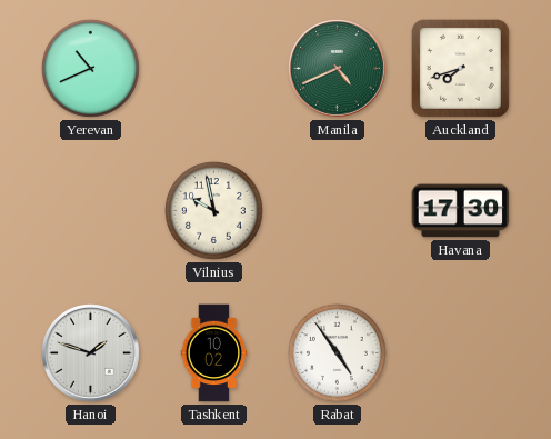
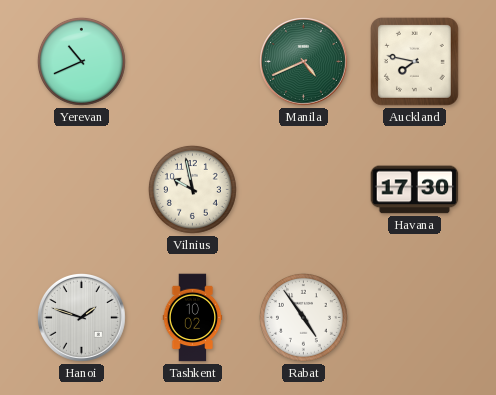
Auckland: 7:42 -> 7:47 (414, 61)
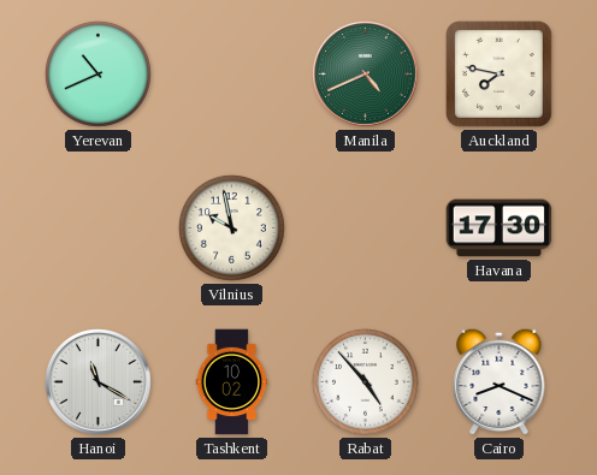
Hanoi: 1:48 -> 11:20 (99, 382)
Rabat: 4:54 -> 4:53 (365, 381)
Cairo: none -> 8:19 (500, 381)
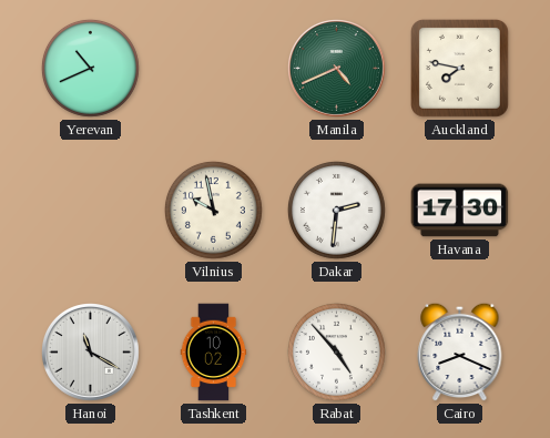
Dakar: none -> 2:31 (336, 210)
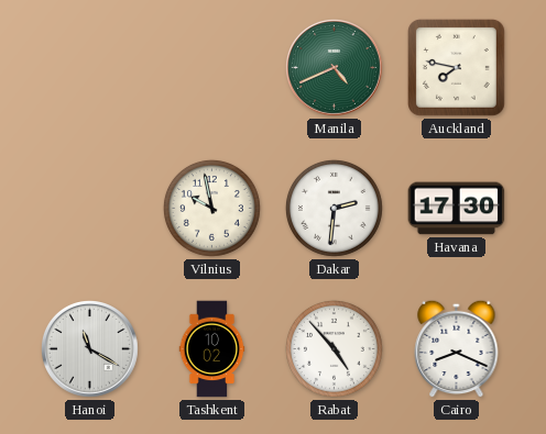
Yerevan: 10:41 -> none (90, 68)
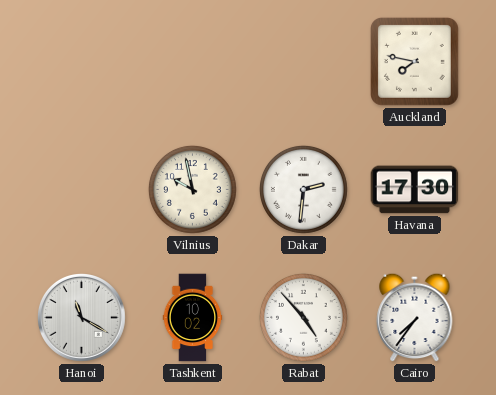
Manila: 4:41 -> none (335, 68)
Cairo: 8:19 -> 7:36 (415, 317)
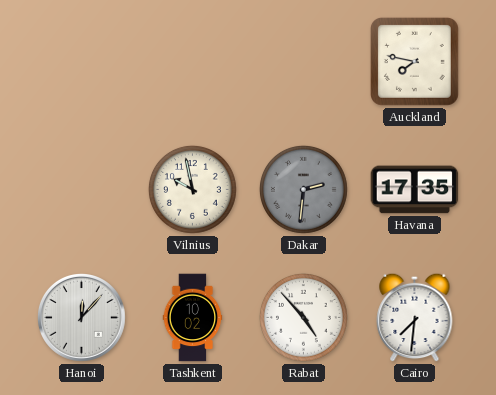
Dakar dial: white -> grey (303, 189)
Havana: 17:30 -> 17:35 (415, 190)
Hanoi: 11:20 -> 12:07 (82, 318)
Cairo: 7:36 -> 7:31 (415, 317)
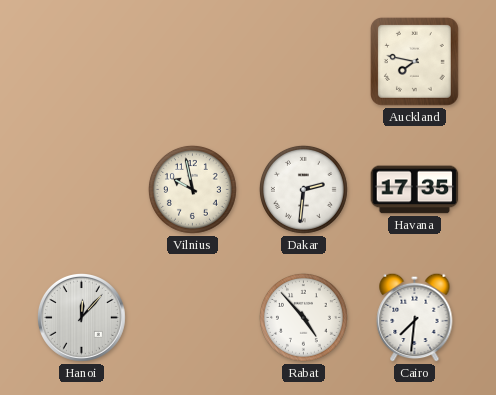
Dakar dial: grey -> white (303, 189)
Tashkent: 10:02 -> none (193, 318)
